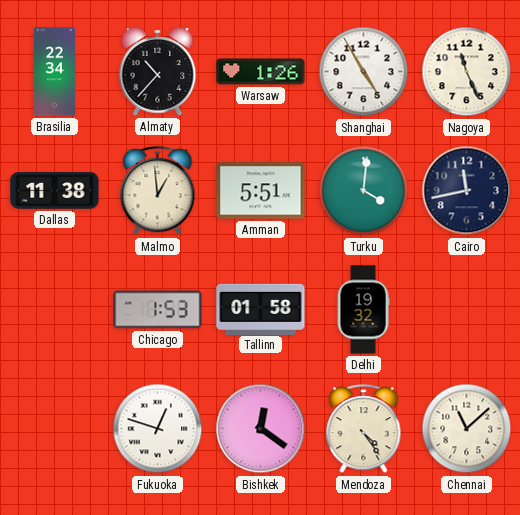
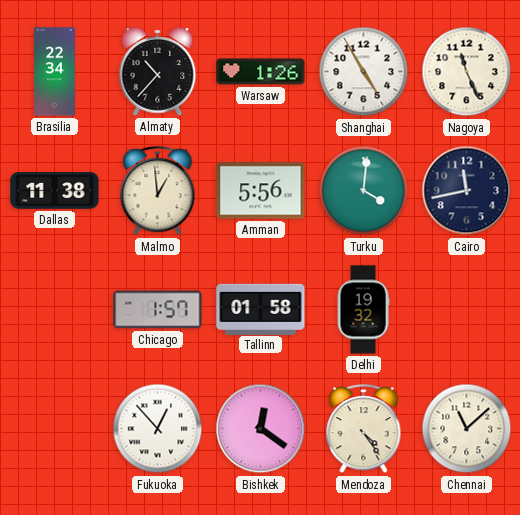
Amman: 5:51 -> 5:56 (261, 191)
Chicago: 1:53 -> 1:57 (158, 310)
Fukuoka: 12:48 -> 12:53 (158, 429)
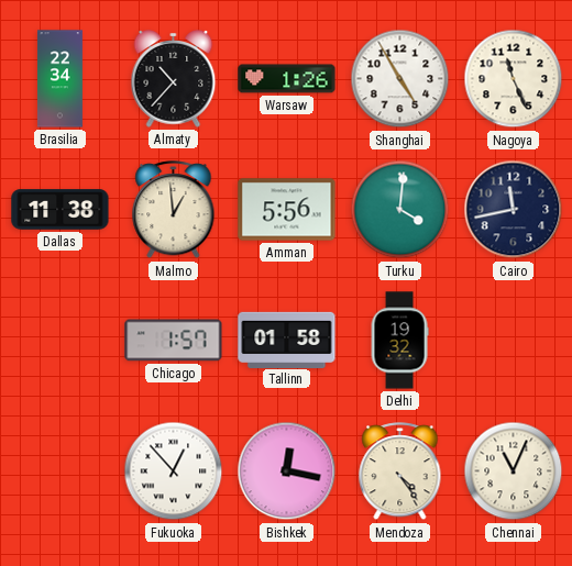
Bishkek: 12:21 -> 12:17 (287, 471)
Chennai: 11:08 -> 11:04 (514, 471)
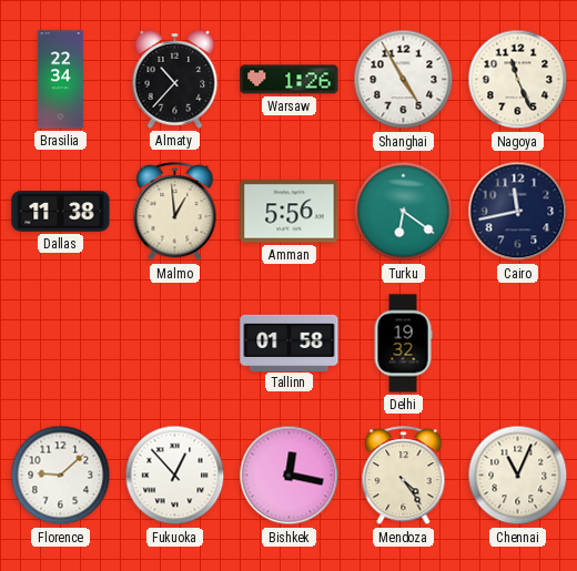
Turku: 4:01 -> 6:21 (404, 212)
Chicago: 1:57 -> none (174, 341)
Florence: none -> 9:08 (61, 476)
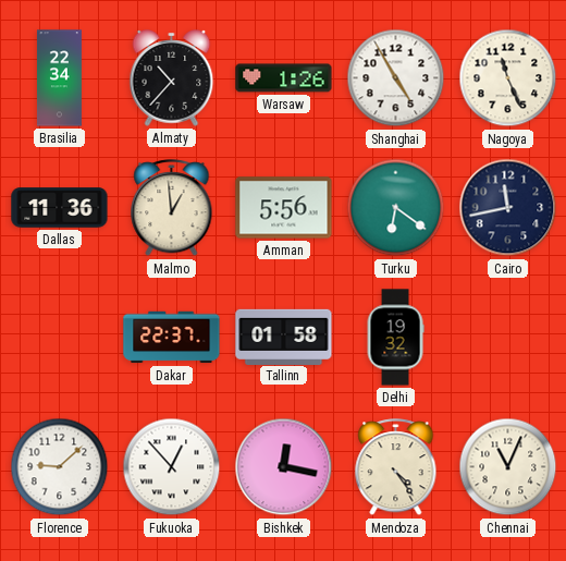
Dallas: 11:38 -> 11:36 (60, 208)
Dakar: none -> 22:37 (172, 338)
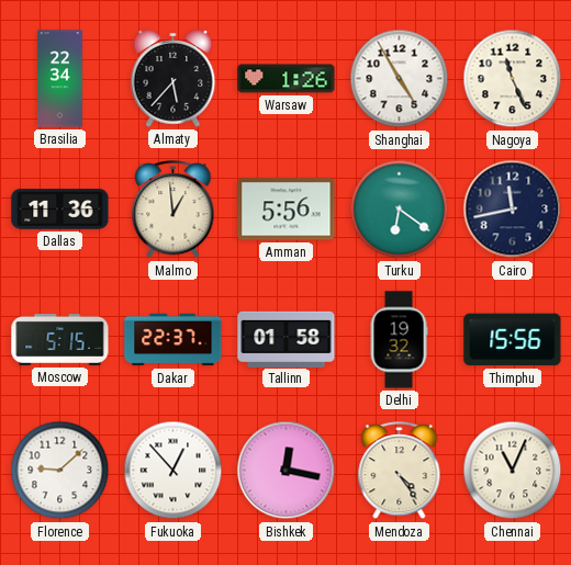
Almaty: 10:37 -> 5:37 (173, 79)
Moscow: none -> 5:15 (60, 339)
Thimphu: none -> 15:56 (513, 340)
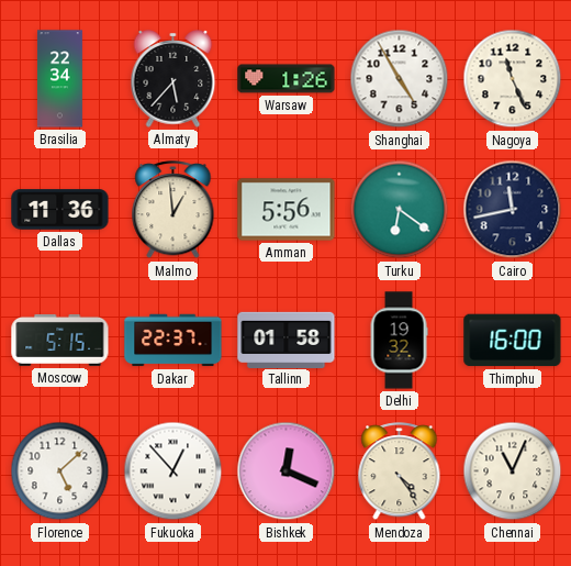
Thimphu: 15:56 -> 16:00 (513, 341)
Florence: 9:08 -> 5:08 (60, 471)
Bishkek: 12:17 -> 12:19 (287, 471)
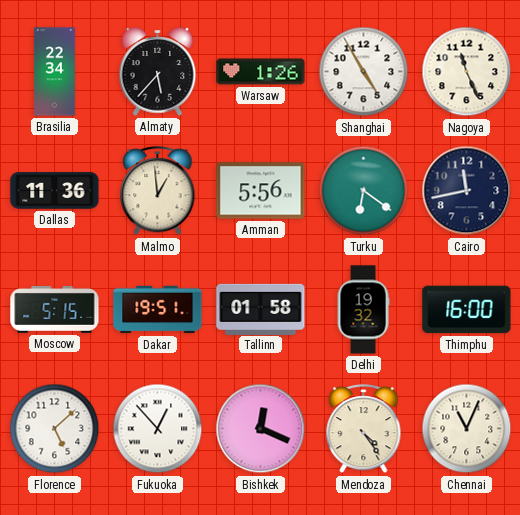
Dakar: 22:37 -> 19:51 (158, 310)
